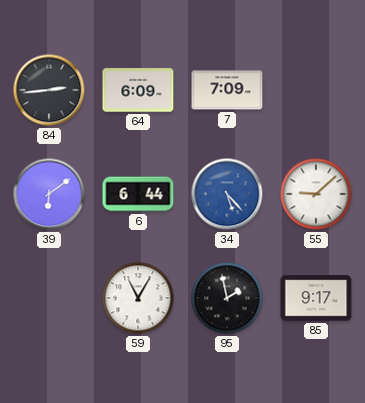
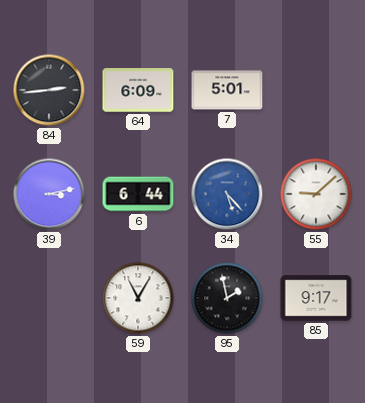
7: 7:09 -> 5:01 (227, 90)
39: 6:09 -> 3:13 (49, 194)
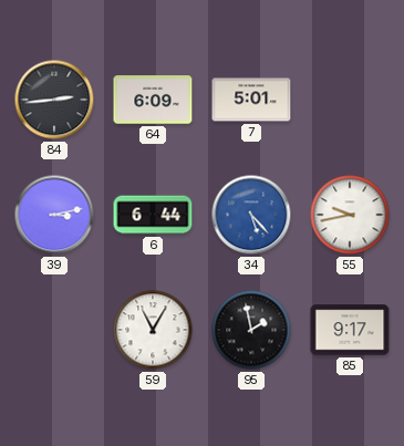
55: 9:08 -> 9:43 (350, 215)
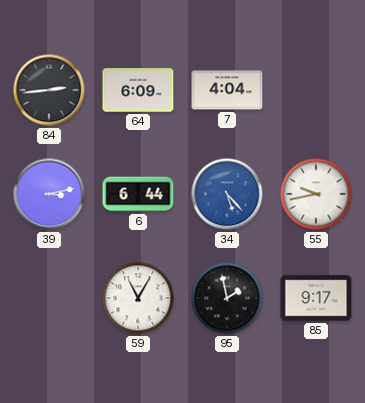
7: 5:01 -> 4:04 (227, 90)
